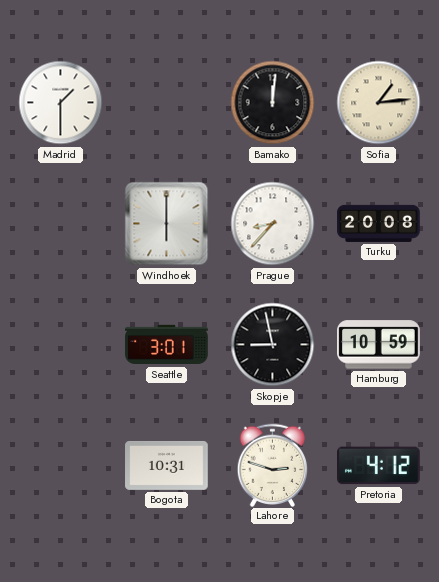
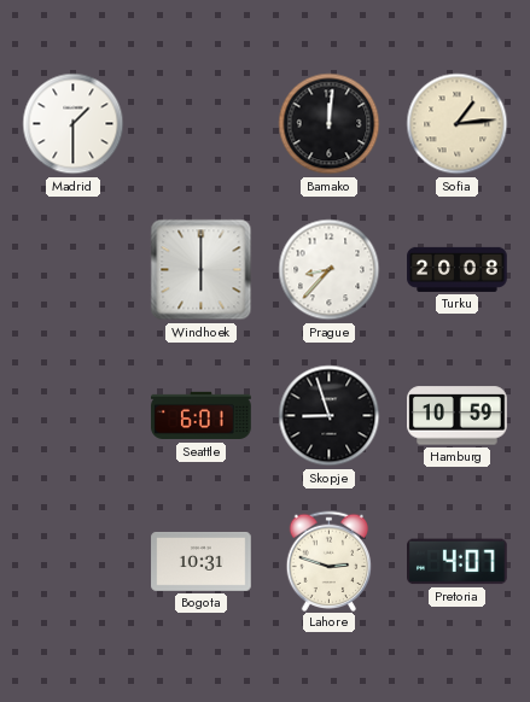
Seattle: 3:01 -> 6:01 (202, 416)
Skopje: 8:58 -> 8:57 (330, 416)
Pretoria: 4:12 -> 4:07 (458, 562)
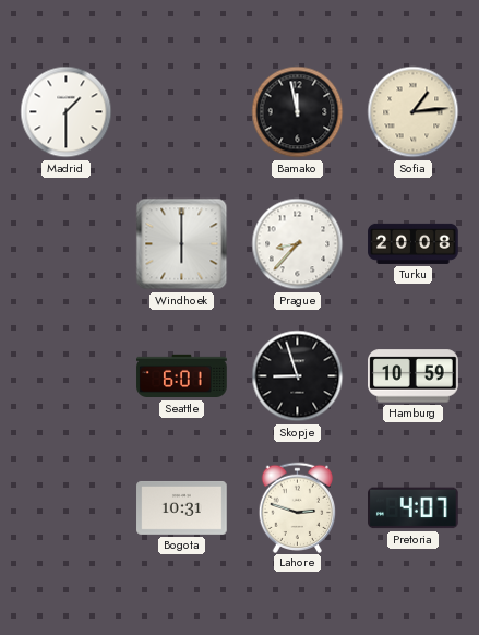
Bamako: 12:01 -> 11:58 (298, 112)
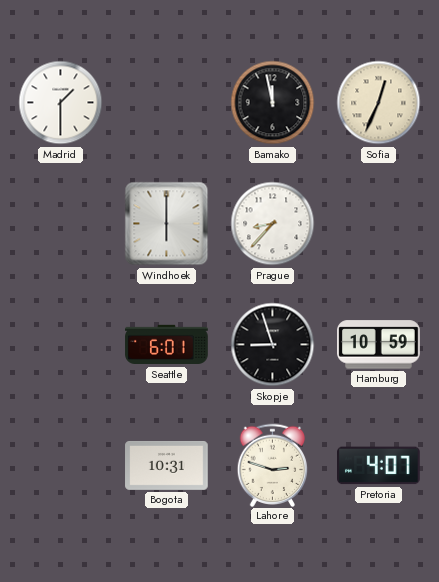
Sofia: 1:14 -> 12:34 (379, 103)
Turku: 20:08 -> none (414, 243)
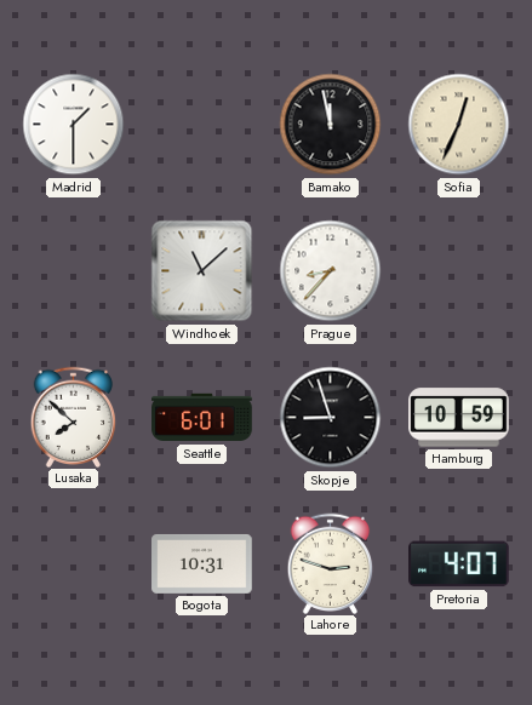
Windhoek: 6:00 -> 11:08 (202, 271)
Lusaka: none -> 7:52 (74, 417)
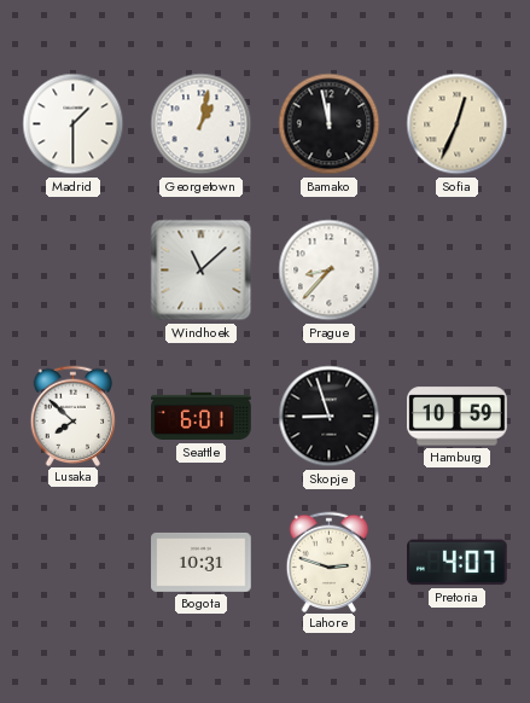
Georgetown: none -> 1:02 (202, 124)
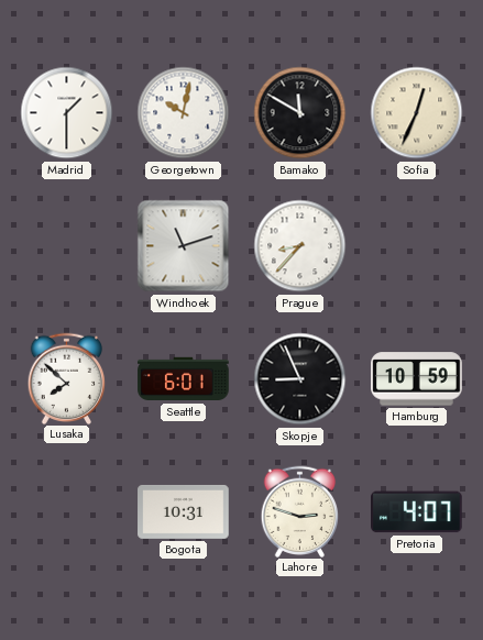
Georgetown: 1:02 -> 10:02 (184, 113)
Bamako: 11:58 -> 11:50 (300, 113)
Windhoek: 11:08 -> 11:12 (184, 246)
Skopje: 8:57 -> 8:56 (300, 379)
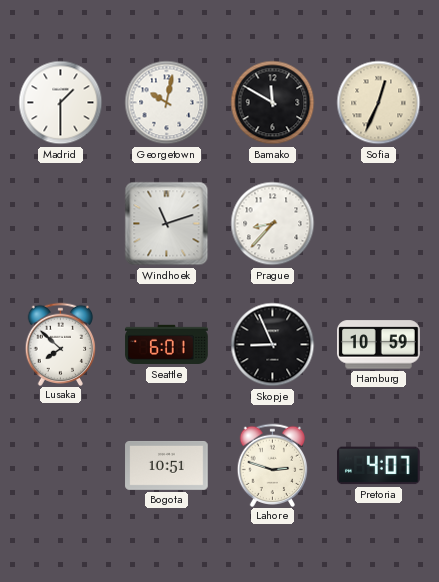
Bogota: 10:31 -> 10:51 (167, 465)
